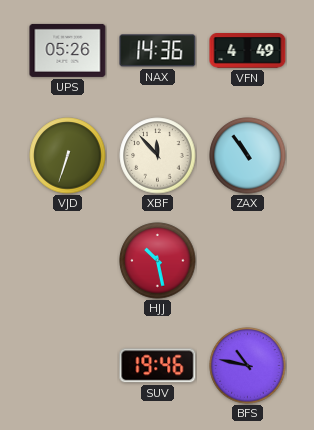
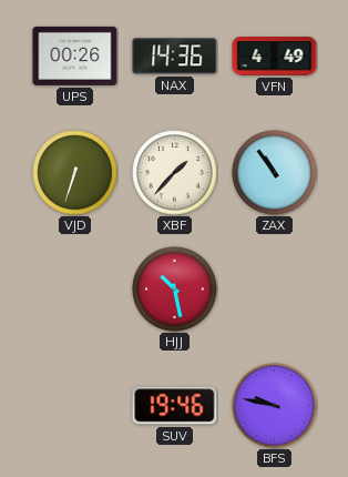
UPS: 05:26 -> 00:26 (75, 55)
XBF: 11:53 -> 1:37 (175, 173)
BFS: 10:47 -> 9:47 (275, 406)
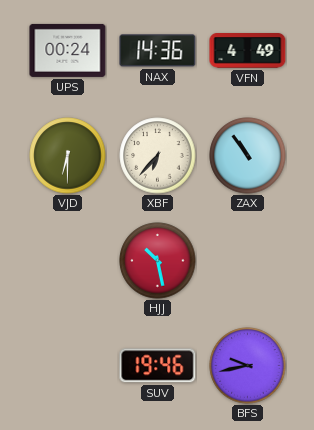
UPS: 00:26 -> 00:24 (68, 50)
VJD: 6:33 -> 6:30 (68, 156)
XBF: 1:37 -> 6:37 (158, 156)
BFS: 9:47 -> 9:43 (248, 366)
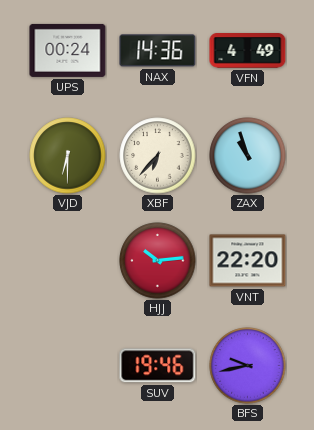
ZAX: 10:54 -> 10:57 (248, 156)
HJJ: 10:28 -> 10:14 (158, 261)
VNT: none -> 22:20 (248, 261)
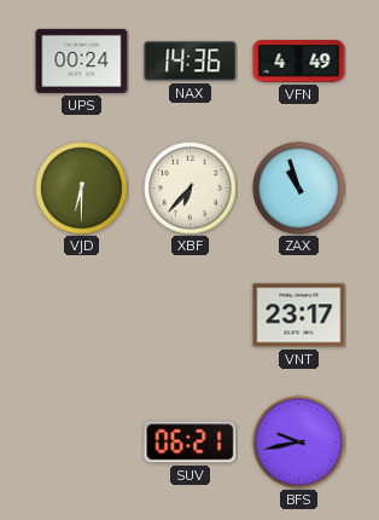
HJJ: 10:14 -> none (158, 261)
VNT: 22:20 -> 23:17 (299, 316)
SUV: 19:46 -> 06:21 (191, 443)
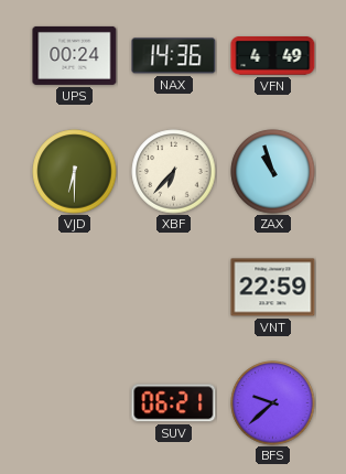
VNT: 23:17 -> 22:59 (273, 288)
BFS: 9:43 -> 9:38 (273, 403)
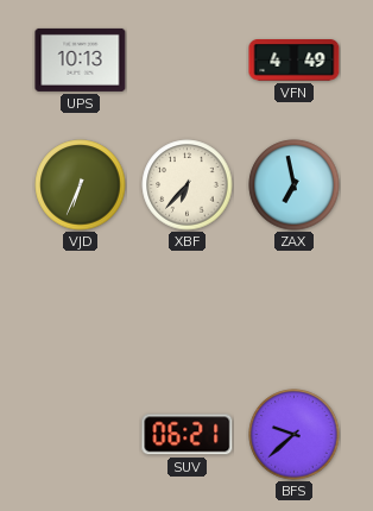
UPS: 00:24 -> 10:13 (81, 59)
NAX: 14:36 -> none (174, 56)
VJD: 6:30 -> 6:34 (81, 185)
ZAX: 10:57 -> 6:58 (295, 185)
VNT: 22:59 -> none (273, 288)
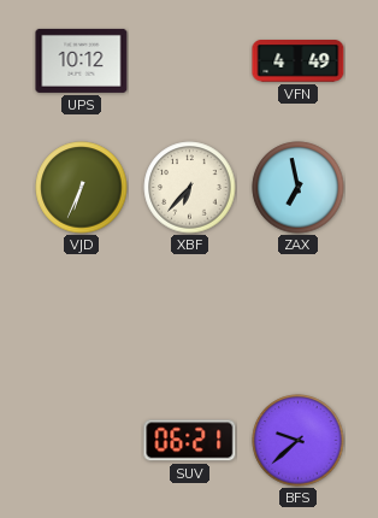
UPS: 10:13 -> 10:12 (82, 60)
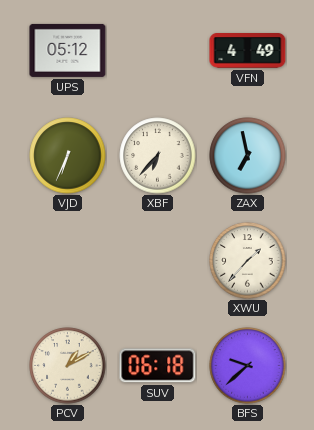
UPS: 10:12 -> 05:12 (68, 50)
XWU: none -> 1:37 (248, 261)
PCV: none -> 1:10 (68, 366)
SUV: 06:21 -> 06:18 (158, 366)
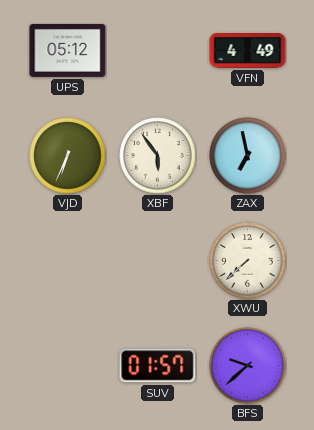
XBF: 6:37 -> 5:54 (158, 156)
XWU: 1:37 -> 7:38 (248, 261)
PCV: 1:10 -> none (68, 366)
SUV: 06:18 -> 01:57 (158, 366)
